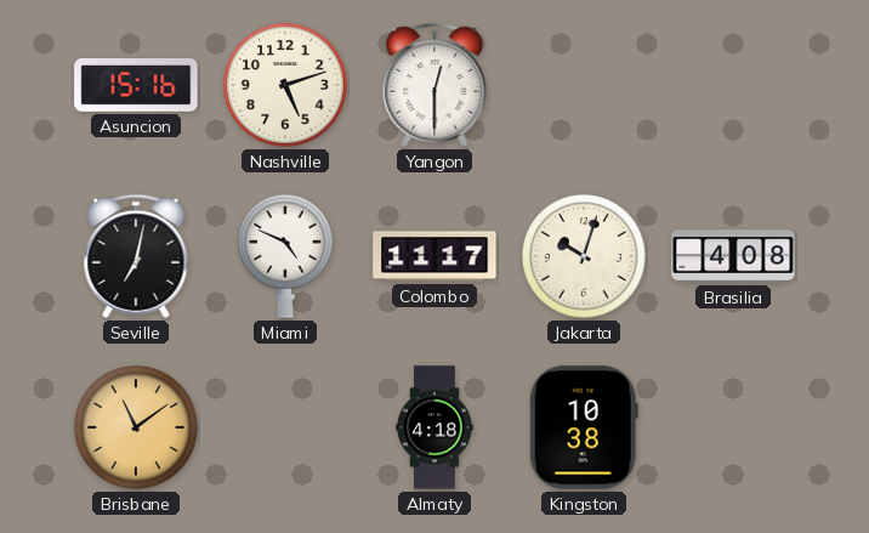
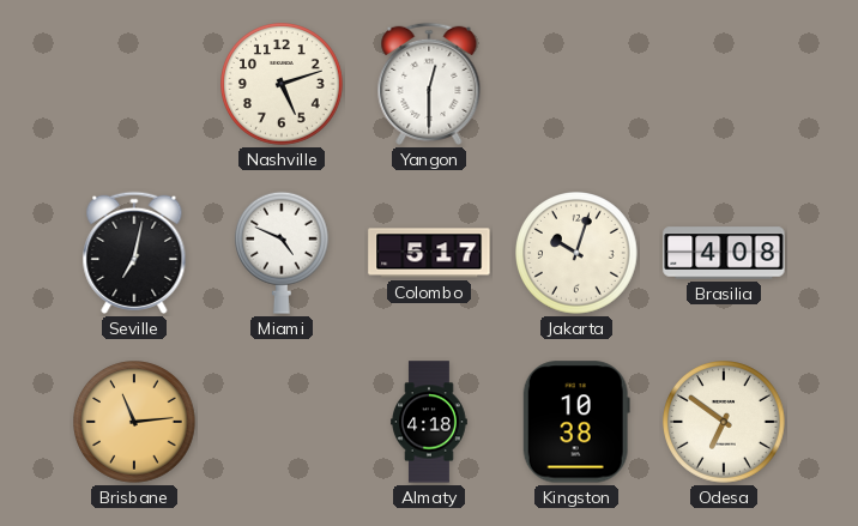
Asuncion: 15:16 -> none (136, 85)
Colombo: 11:17 -> 5:17 (429, 253)
Brisbane: 11:09 -> 11:14 (135, 423)
Odesa: none -> 6:51 (725, 423)
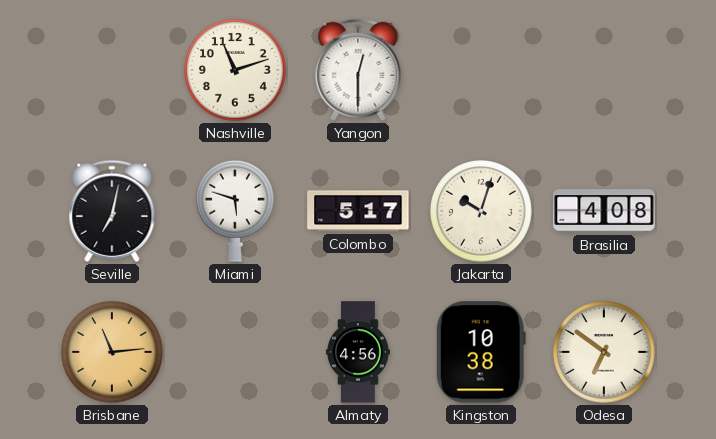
Nashville: 5:12 -> 11:12 (236, 71)
Miami: 4:49 -> 5:48 (236, 211)
Almaty: 4:18 -> 4:56 (359, 352)
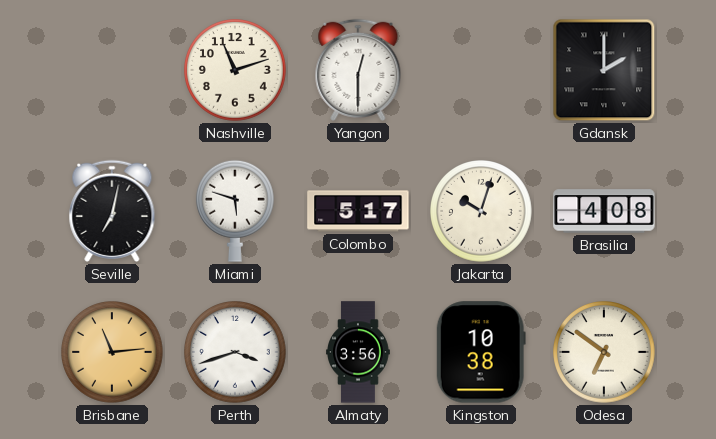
Gdansk: none -> 2:00 (604, 70)
Perth: none -> 3:42 (236, 353)
Almaty: 4:56 -> 3:56 (359, 352)
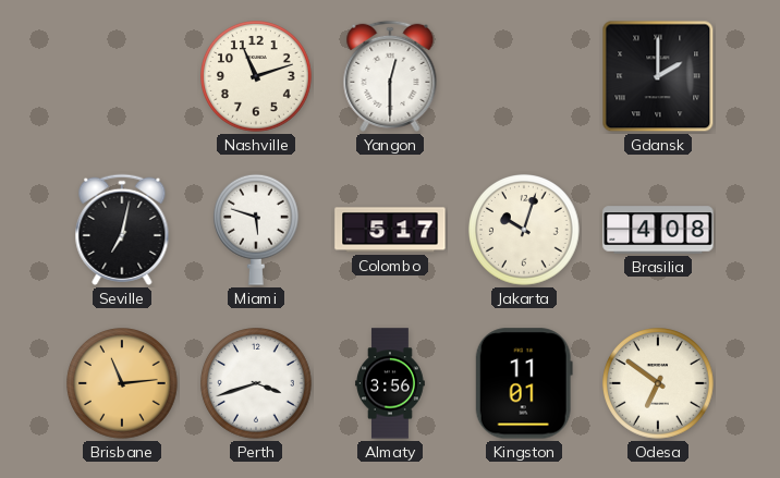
Kingston: 10:38 -> 11:01 (524, 383)
